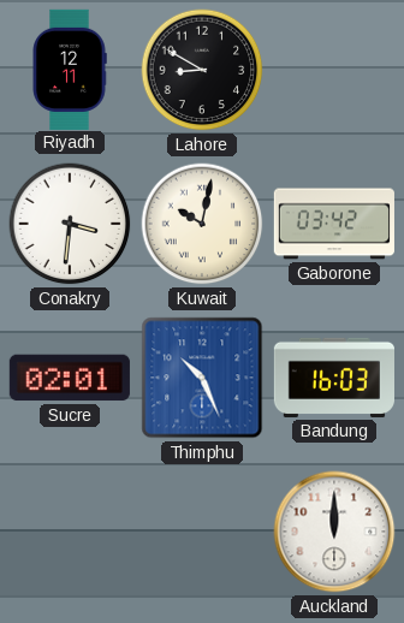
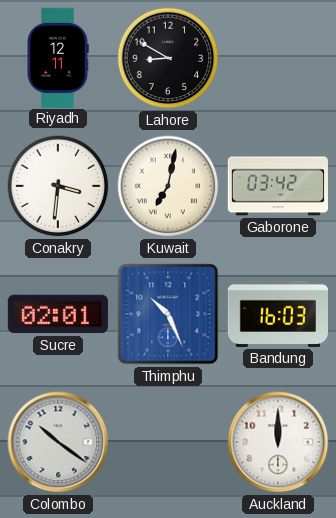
Kuwait: 10:02 -> 7:02 (168, 186)
Colombo: none -> 10:21 (58, 442)
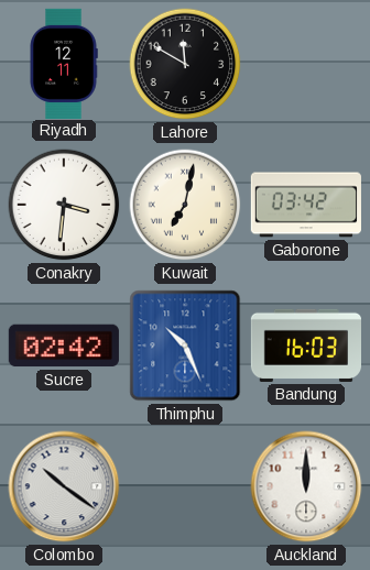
Lahore: 8:50 -> 11:50 (185, 64)
Sucre: 02:01 -> 02:42 (64, 346)
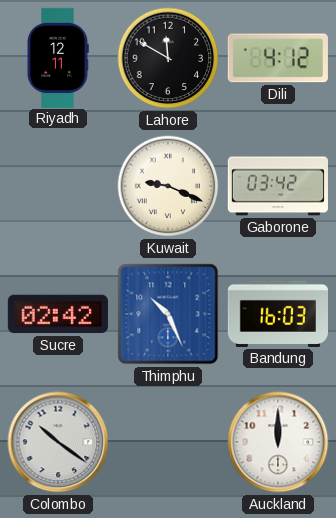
Dili: none -> 4:12 (278, 58)
Conakry: 3:31 -> none (64, 205)
Kuwait: 7:02 -> 9:19 (168, 186)
